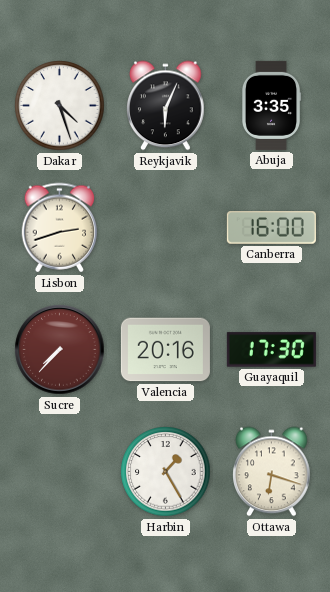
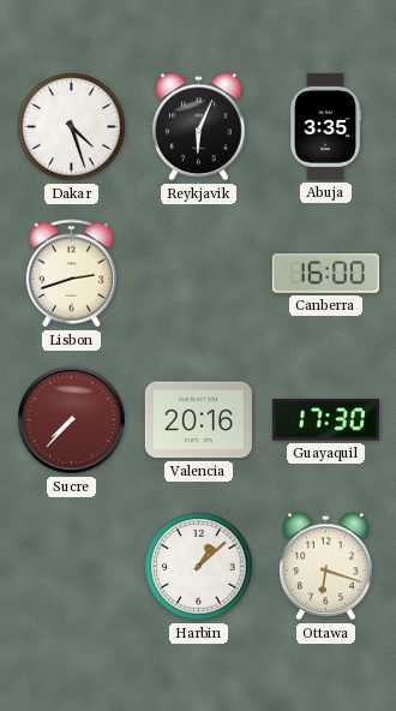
Harbin: 1:25 -> 1:08 (199, 567)
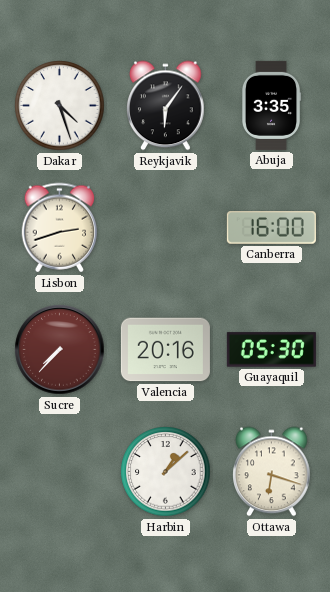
Reykjavik: 6:04 -> 6:06 (166, 106)
Guayaquil: 17:30 -> 05:30 (271, 350)
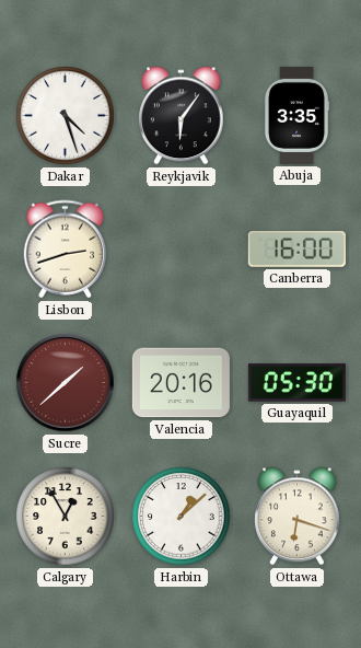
Sucre: 7:37 -> 1:38 (66, 383)
Calgary: none -> 12:55 (66, 517)
